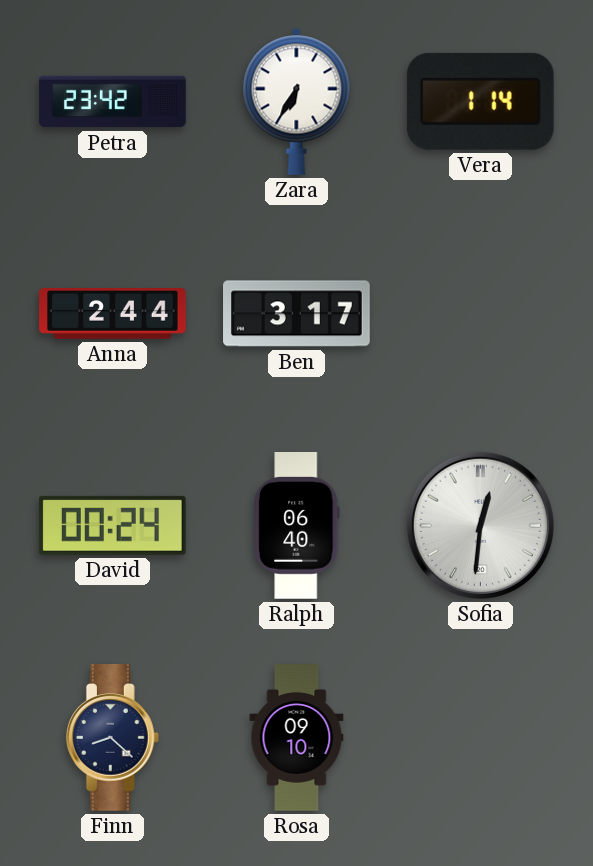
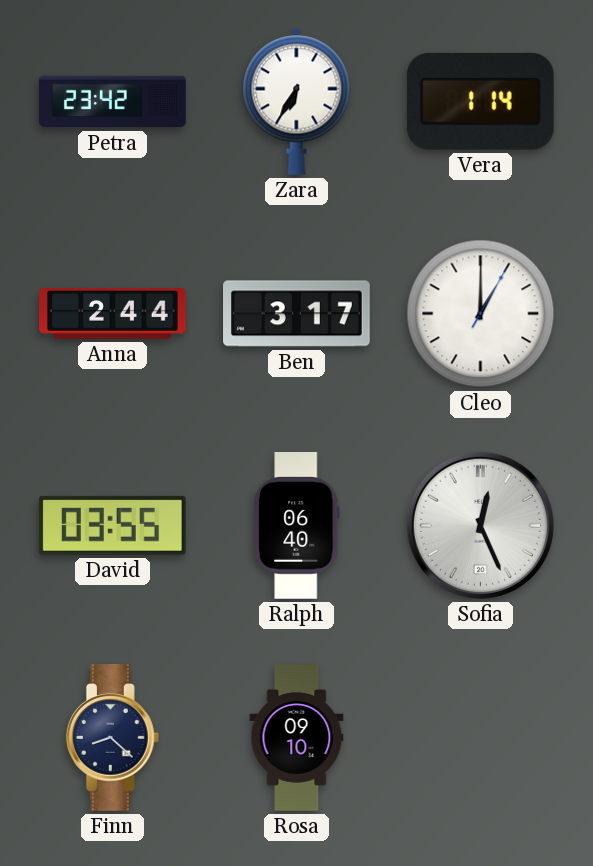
Cleo: none -> 1:00 (481, 314)
David: 00:24 -> 03:55 (112, 525)
Sofia: 12:31 -> 12:26 (480, 525)
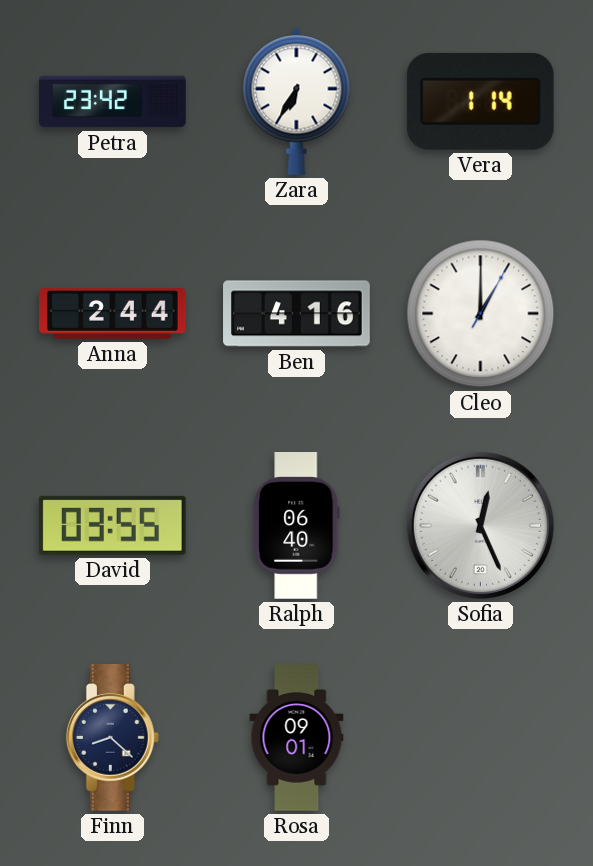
Ben: 3:17 -> 4:16 (297, 314)
Rosa: 09:10 -> 09:01 (297, 738)
